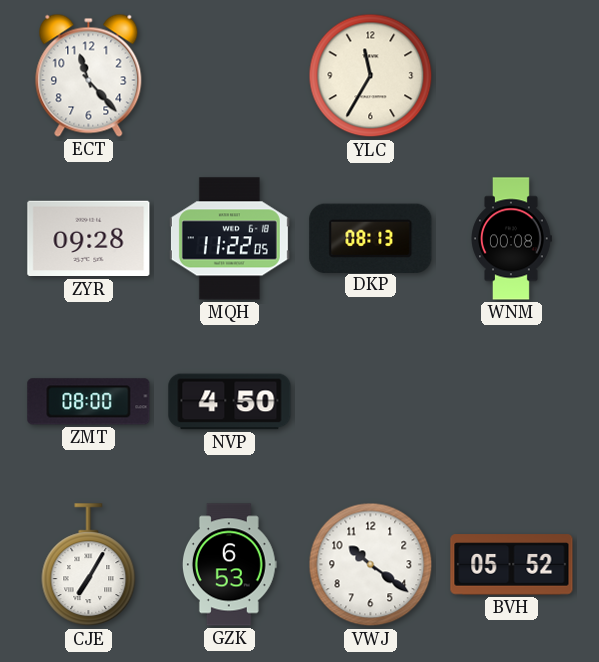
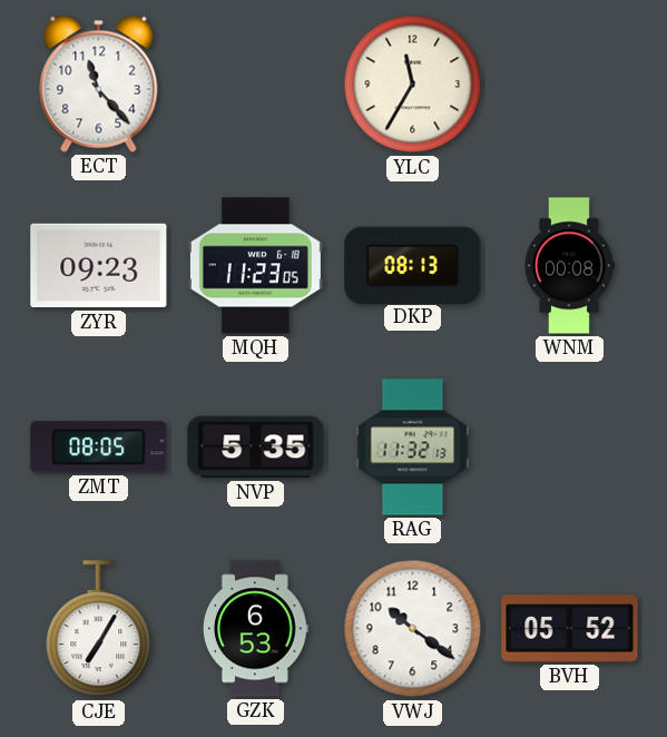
ZYR: 09:28 -> 09:23 (99, 266)
MQH: 11:22 -> 11:23 (255, 266)
ZMT: 08:00 -> 08:05 (99, 448)
NVP: 4:50 -> 5:35 (256, 448)
RAG: none -> 11:32 (413, 448)
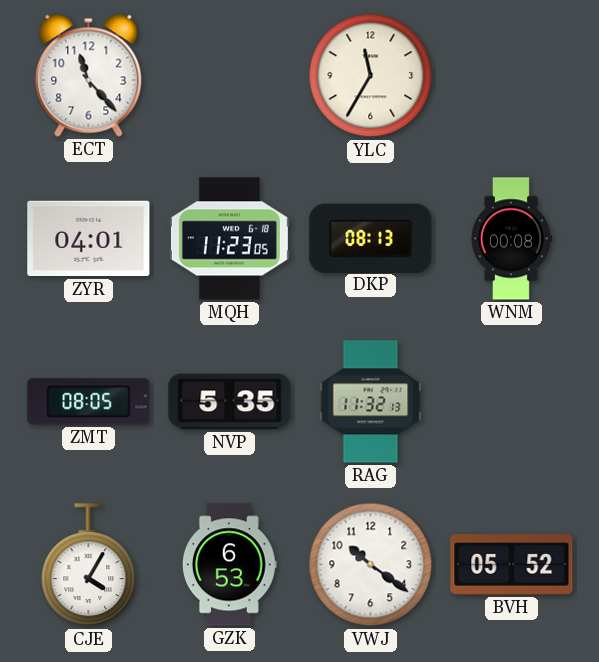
ZYR: 09:23 -> 04:01 (89, 239)
CJE: 7:05 -> 4:05 (89, 565)
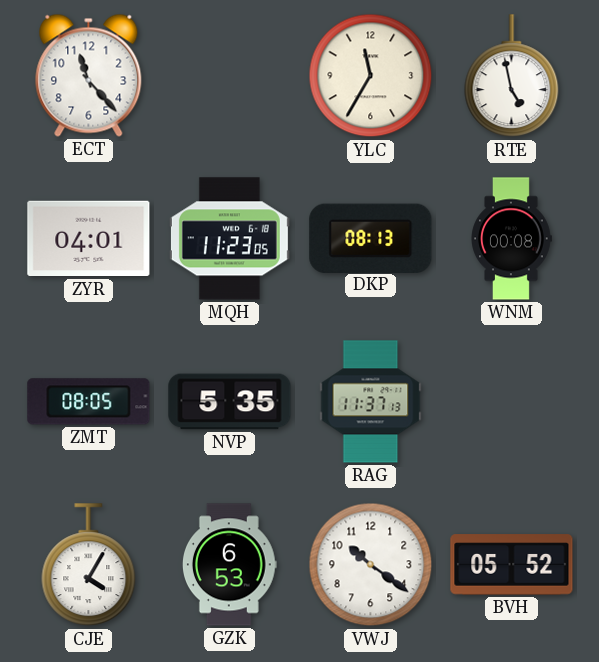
RTE: none -> 4:58 (512, 76)
RAG: 11:32 -> 11:37 (371, 402)
